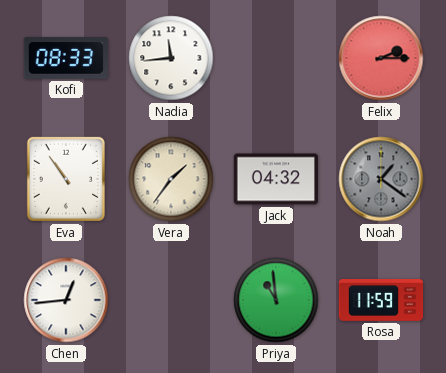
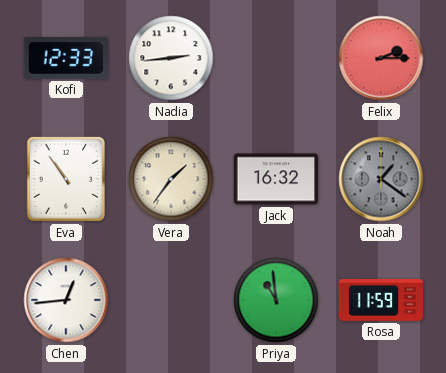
Kofi: 08:33 -> 12:33 (65, 58)
Nadia: 11:44 -> 2:44 (171, 58)
Jack: 04:32 -> 16:32 (276, 179)
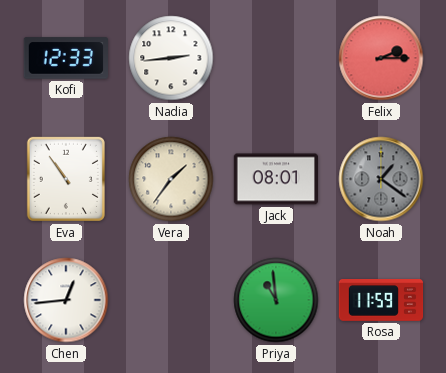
Jack: 16:32 -> 08:01 (276, 179)
